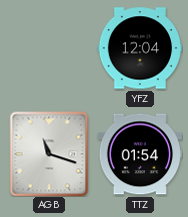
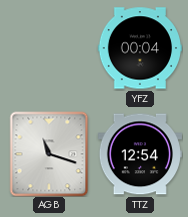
YFZ: 12:04 -> 00:04 (139, 48)
TTZ: 01:54 -> 12:54 (139, 154)
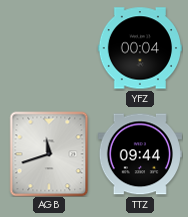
AGB: 11:18 -> 11:42 (49, 154)
TTZ: 12:54 -> 09:44 (139, 154)
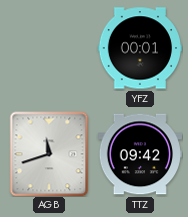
YFZ: 00:04 -> 00:01 (139, 48)
TTZ: 09:44 -> 09:42 (139, 154)
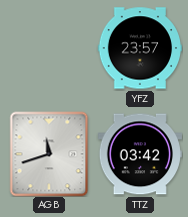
YFZ: 00:01 -> 23:57 (139, 48)
TTZ: 09:42 -> 03:42 (139, 154)
